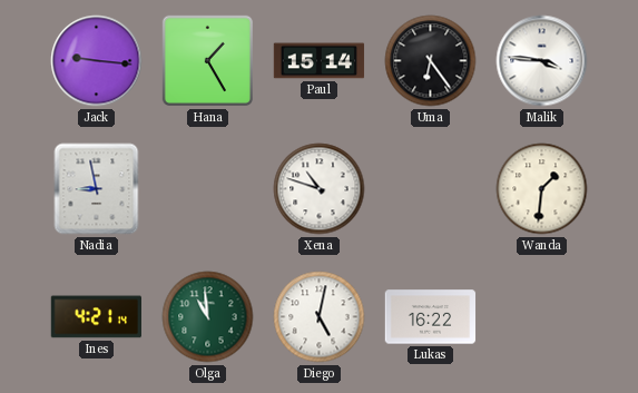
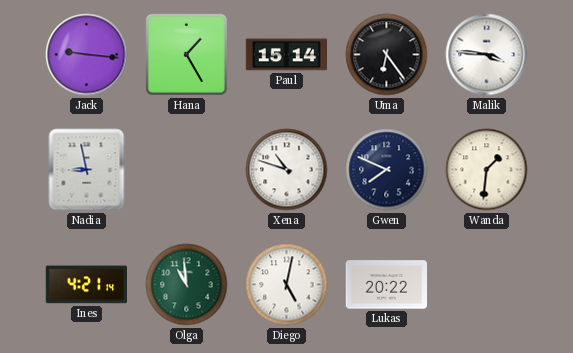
Gwen: none -> 7:49 (387, 170)
Lukas: 16:22 -> 20:22 (387, 285)
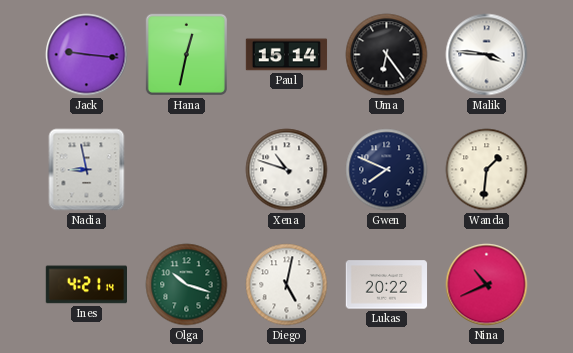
Hana: 1:25 -> 12:32 (186, 54)
Olga: 10:59 -> 10:18 (187, 285)
Nina: none -> 10:41 (487, 285)
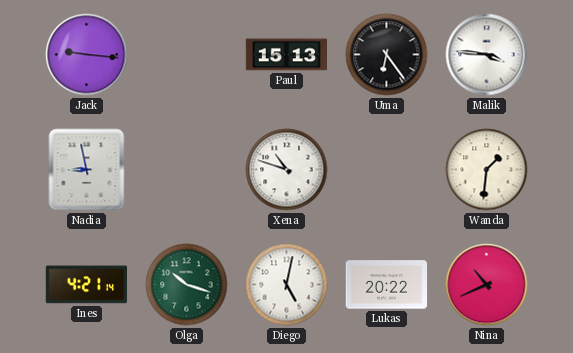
Hana: 12:32 -> none (186, 54)
Paul: 15:14 -> 15:13 (287, 55)
Gwen: 7:49 -> none (387, 170)
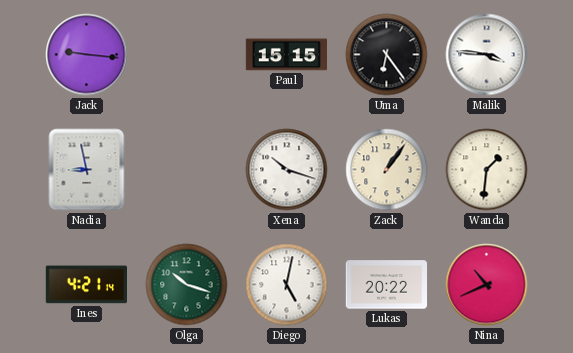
Paul: 15:13 -> 15:15 (287, 55)
Xena: 10:48 -> 10:18 (287, 170)
Zack: none -> 1:06 (387, 170)
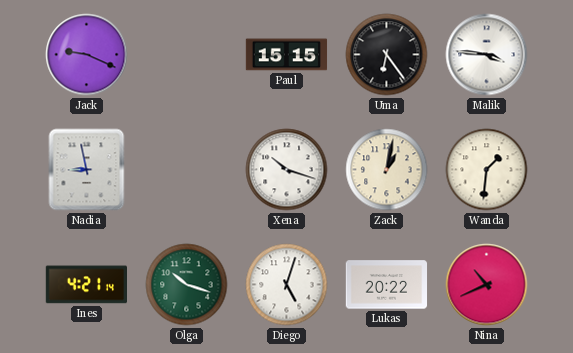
Jack: 9:16 -> 9:19 (87, 55)
Zack: 1:06 -> 1:02 (387, 170)
Diego: 5:02 -> 5:03 (287, 285)
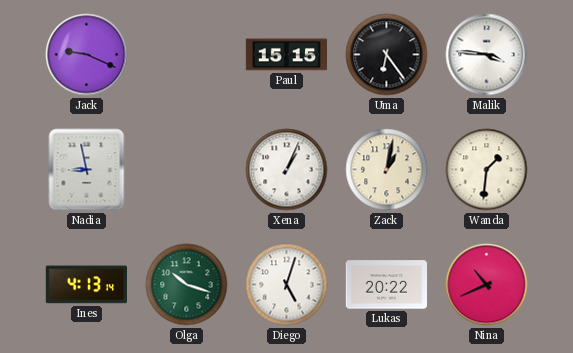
Xena: 10:18 -> 1:04 (287, 170)
Ines: 4:21 -> 4:13 (86, 285)
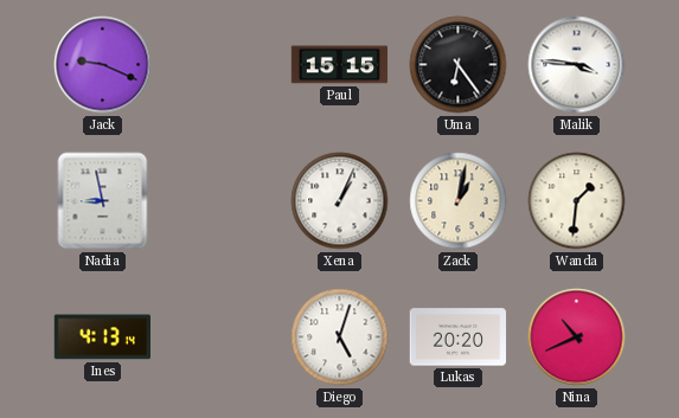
Olga: 10:18 -> none (187, 285)
Lukas: 20:22 -> 20:20 (459, 337)
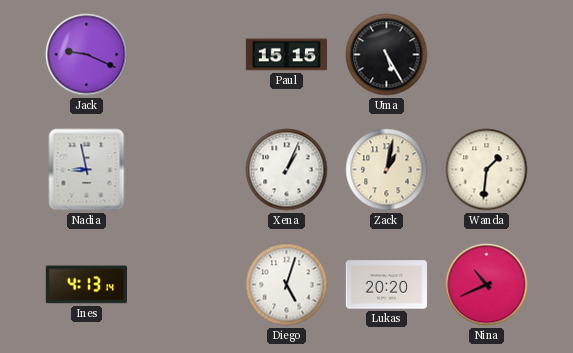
Uma: 6:24 -> 5:25 (387, 55)
Malik: 3:46 -> none (577, 65)
